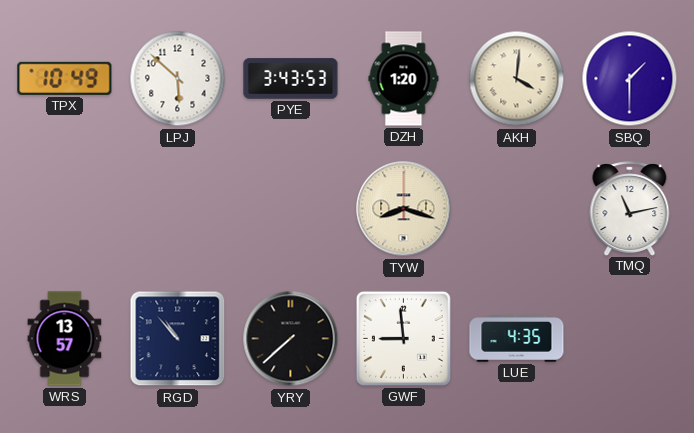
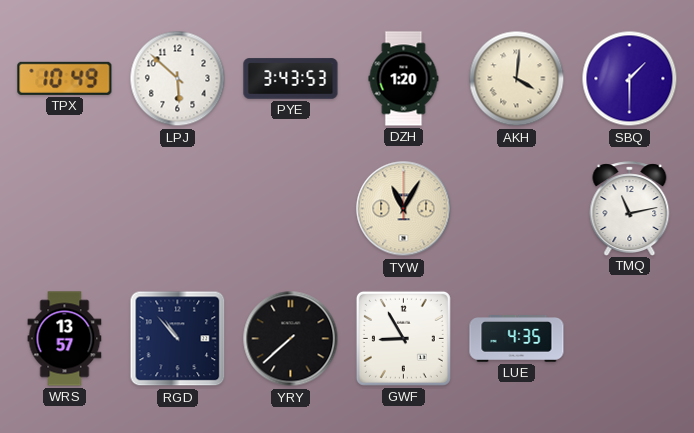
TYW: 8:18 -> 11:05 (404, 209)
GWF: 8:59 -> 8:55 (403, 338)
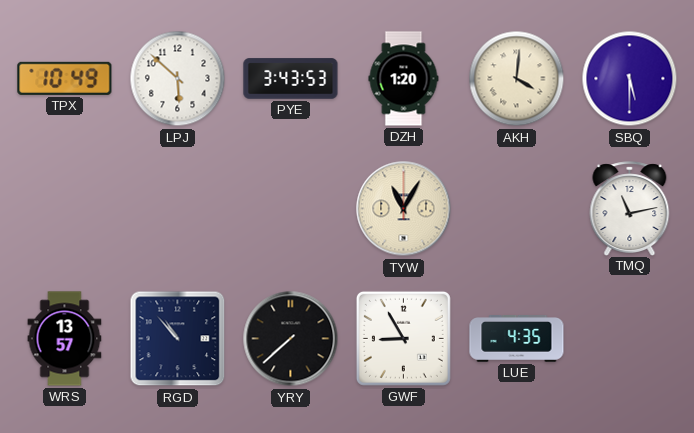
SBQ: 1:30 -> 5:30 (630, 79)
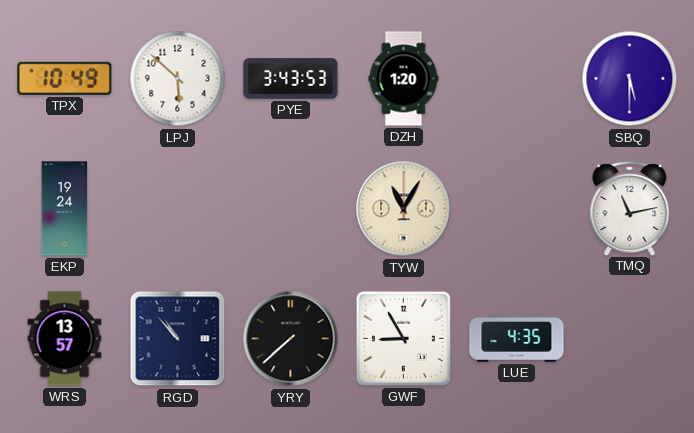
AKH: 4:01 -> none (517, 79)
EKP: none -> 19:24 (65, 209)
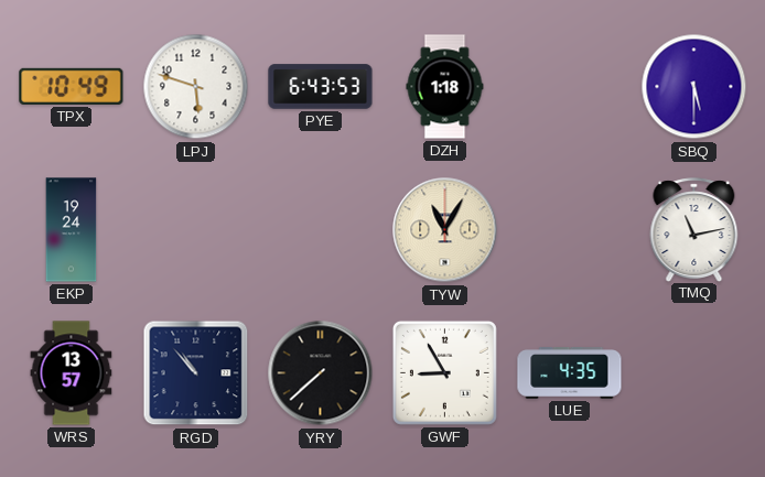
LPJ: 5:52 -> 5:48 (196, 87)
PYE: 3:43 -> 6:43 (321, 87)
DZH: 1:20 -> 1:18 (445, 87)
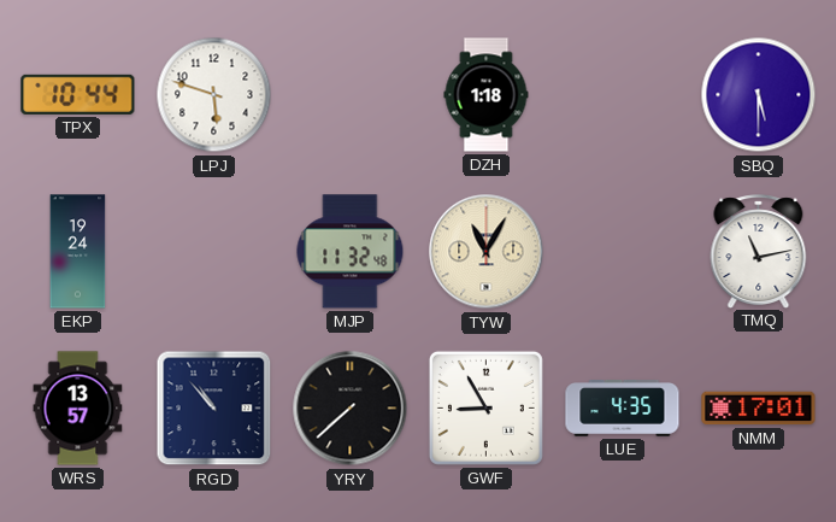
TPX: 10:49 -> 10:44 (78, 94)
PYE: 6:43 -> none (321, 87)
MJP: none -> 11:32 (351, 252)
NMM: none -> 17:01 (759, 409)
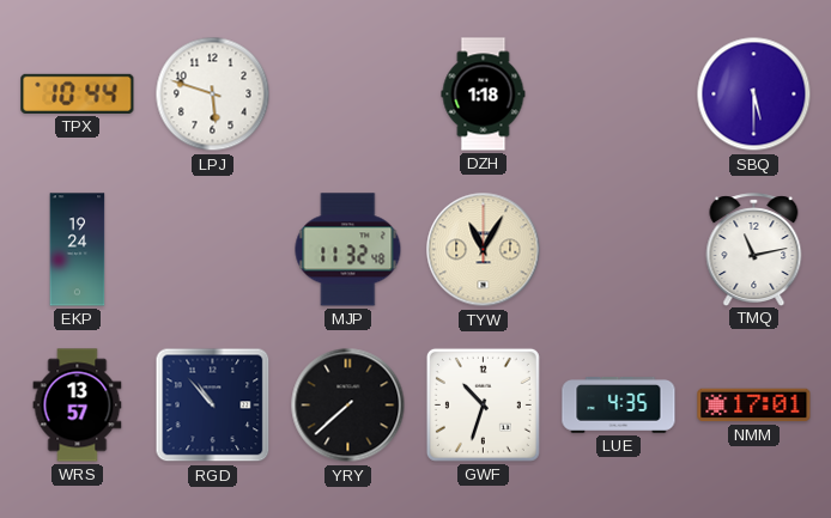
GWF: 8:55 -> 10:33 (483, 404)
